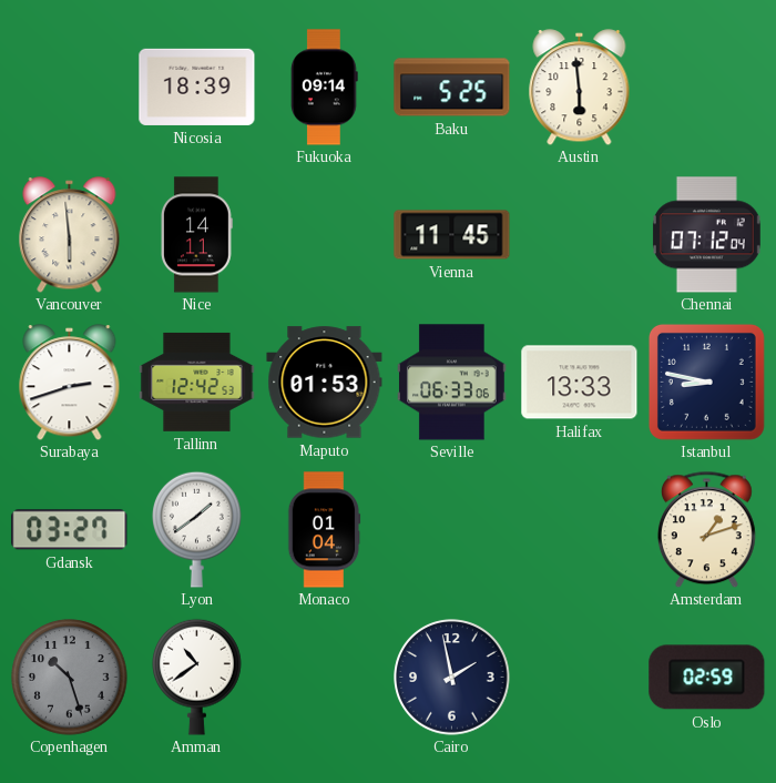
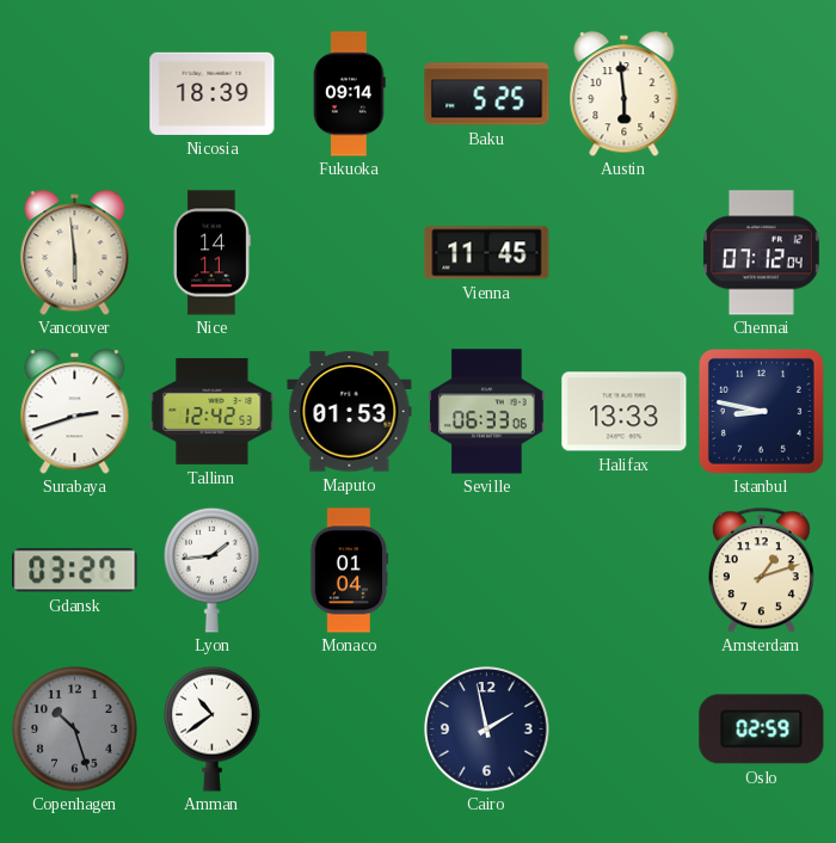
Lyon: 1:39 -> 1:44 (213, 570)
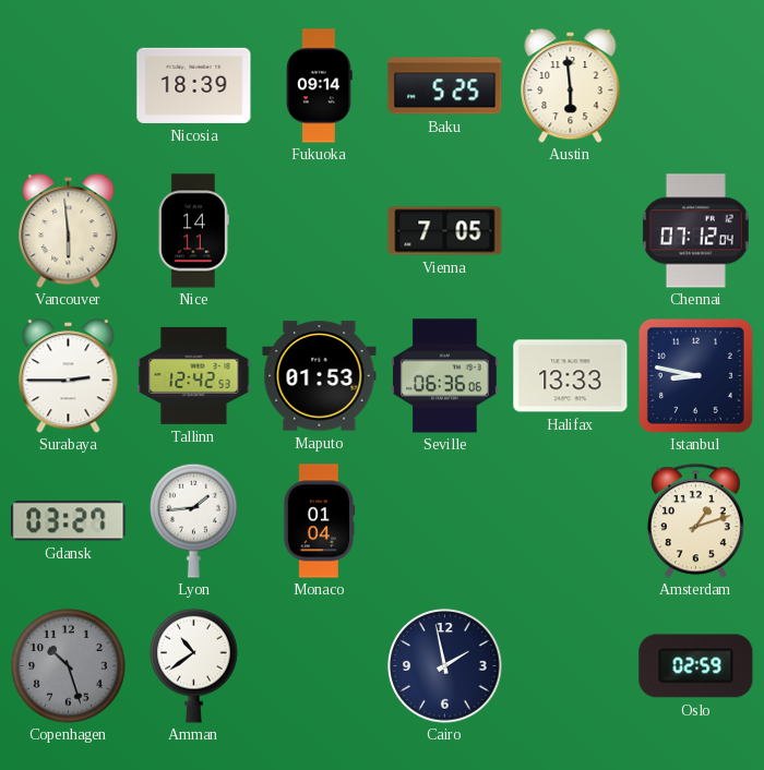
Vienna: 11:45 -> 7:05 (445, 231)
Surabaya: 2:42 -> 2:45 (69, 376)
Seville: 06:33 -> 06:36 (445, 376)
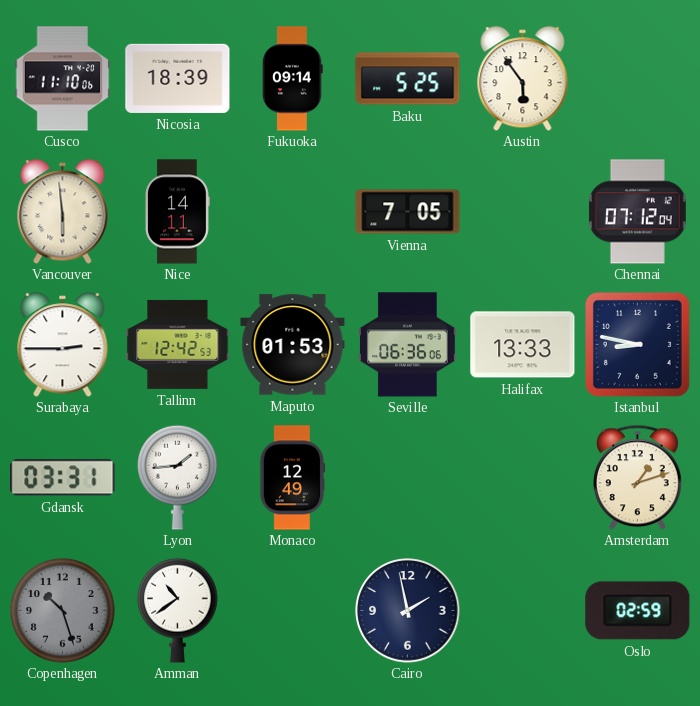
Cusco: none -> 11:10 (63, 79)
Austin: 5:59 -> 5:54 (523, 79)
Gdansk: 03:27 -> 03:31 (63, 478)
Monaco: 01:04 -> 12:49 (292, 478)
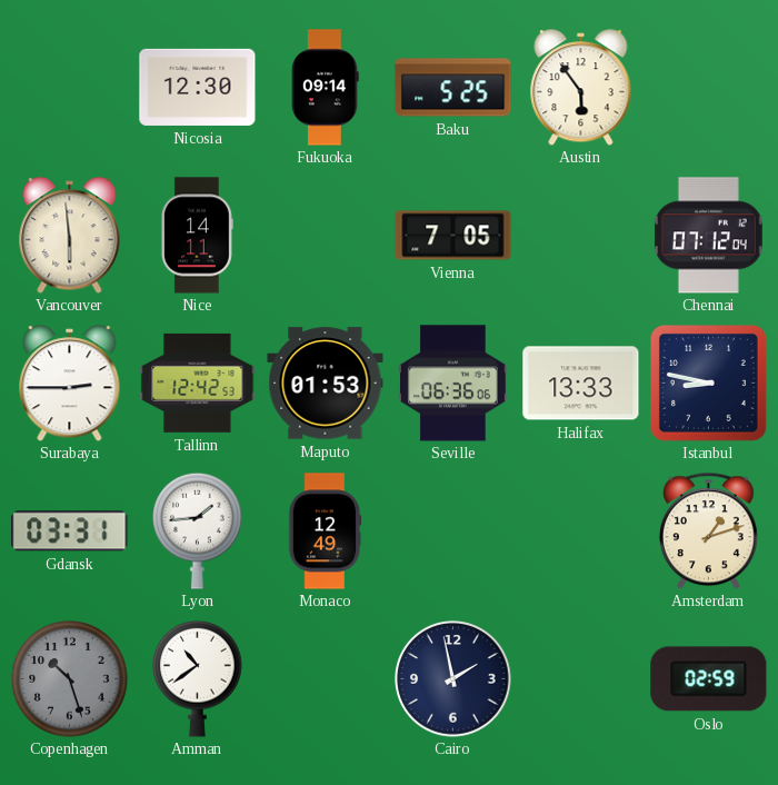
Cusco: 11:10 -> none (63, 79)
Nicosia: 18:39 -> 12:30 (198, 87)
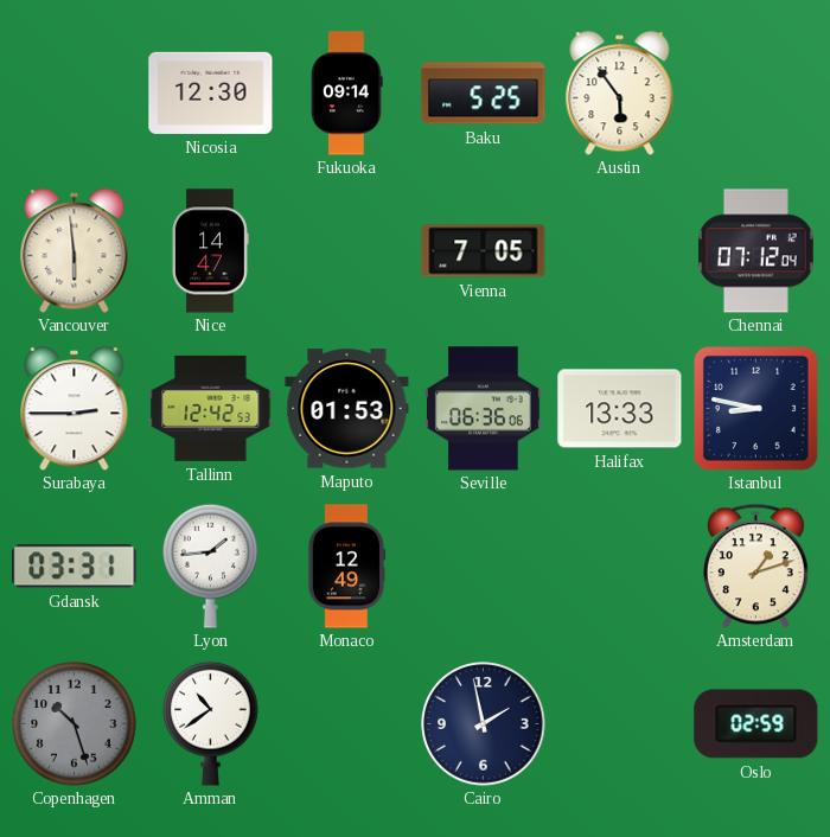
Nice: 14:11 -> 14:47 (211, 251)
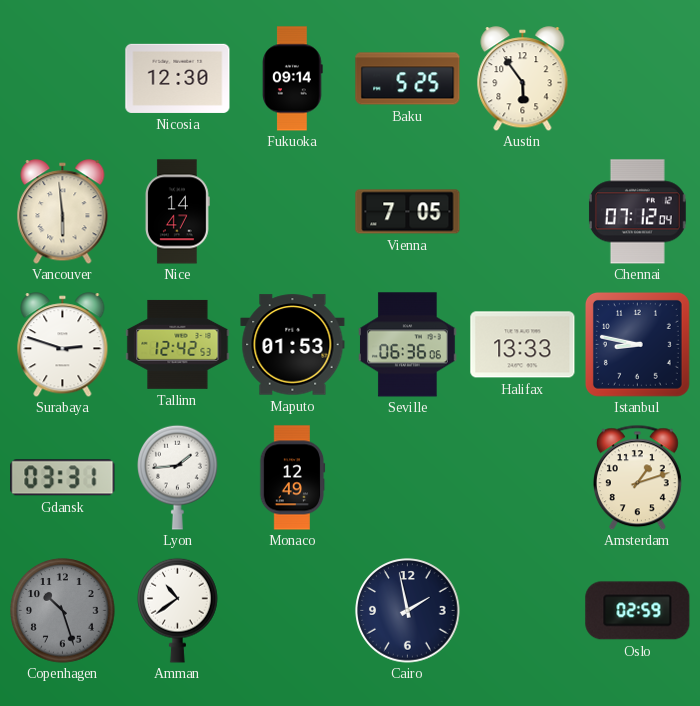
Surabaya: 2:45 -> 2:48 (63, 345)
